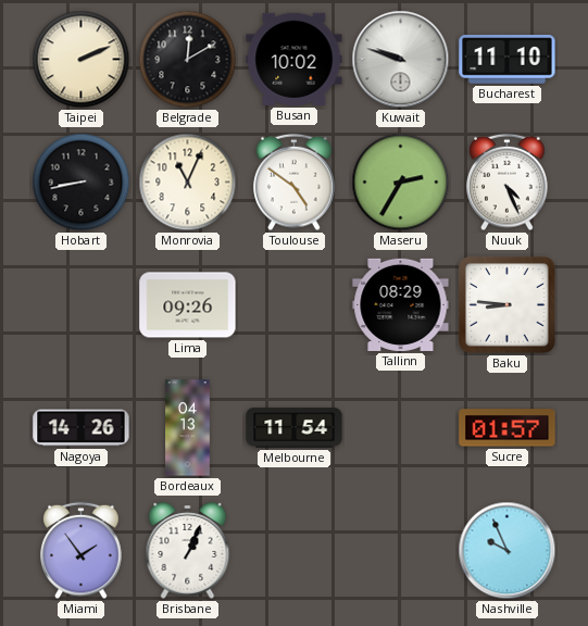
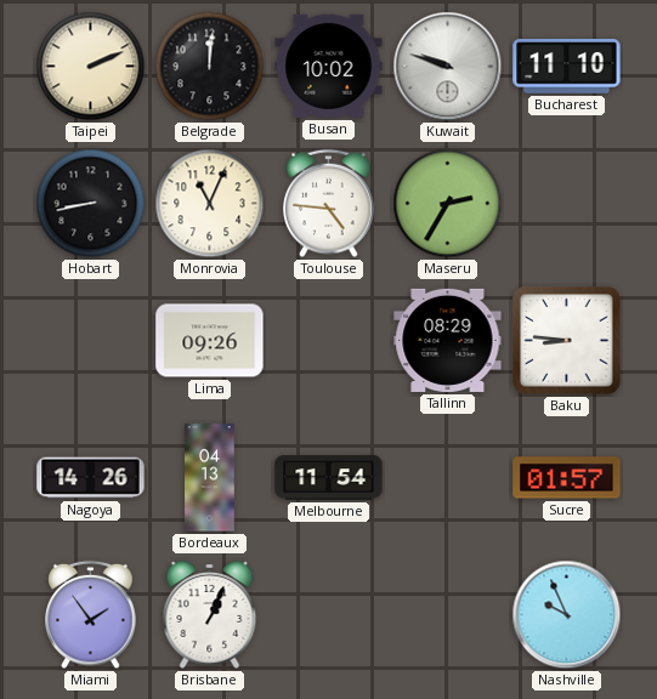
Belgrade: 12:10 -> 12:01 (210, 67)
Toulouse: 4:51 -> 4:46 (329, 204)
Nuuk: 4:26 -> none (508, 183)
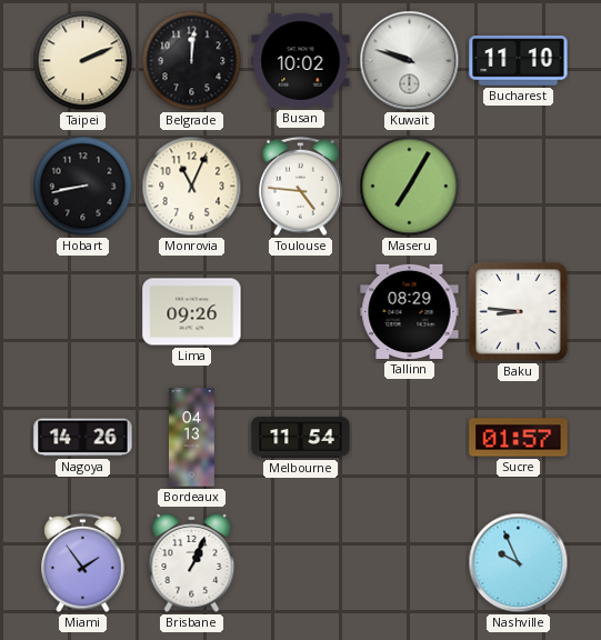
Maseru: 2:35 -> 7:05 (410, 187)
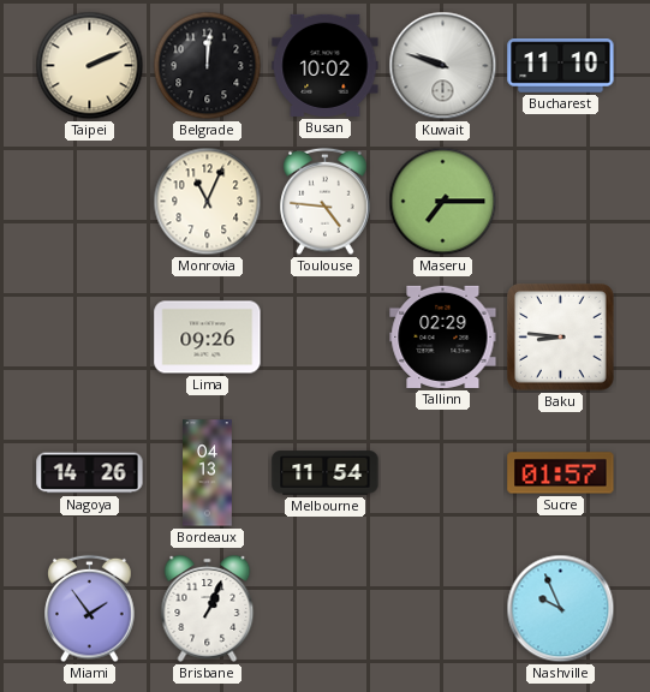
Hobart: 8:43 -> none (83, 187)
Maseru: 7:05 -> 7:15 (443, 202)
Tallinn: 08:29 -> 02:29 (443, 336)
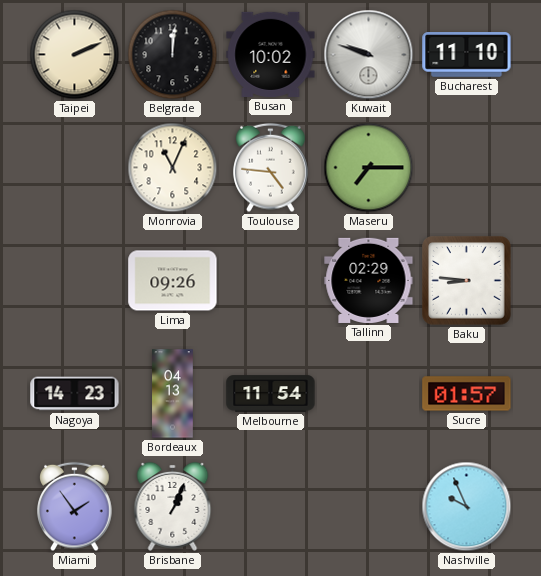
Nagoya: 14:26 -> 14:23 (75, 394)
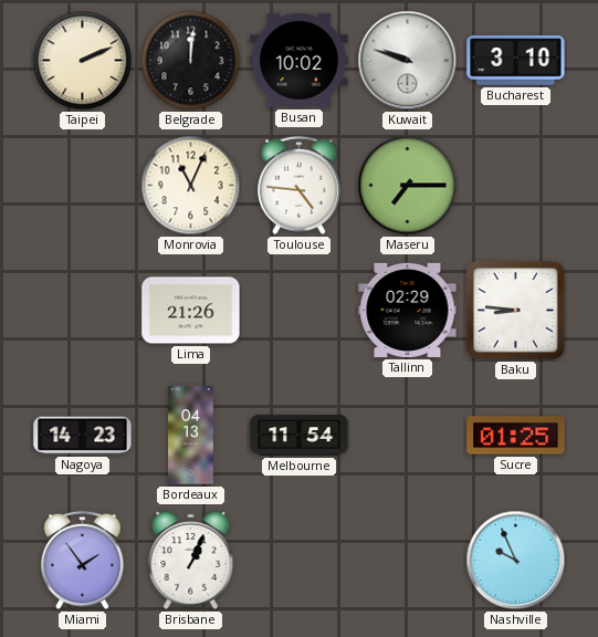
Bucharest: 11:10 -> 3:10 (516, 61)
Lima: 09:26 -> 21:26 (191, 311)
Sucre: 01:57 -> 01:25 (516, 436)
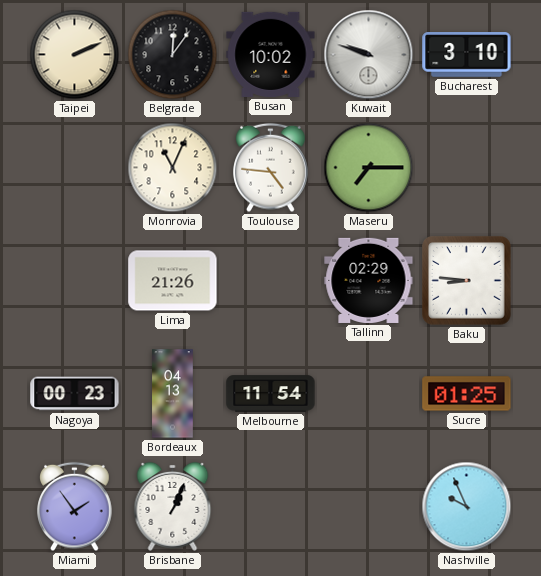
Belgrade: 12:01 -> 12:06 (173, 55)
Nagoya: 14:23 -> 00:23 (75, 394)
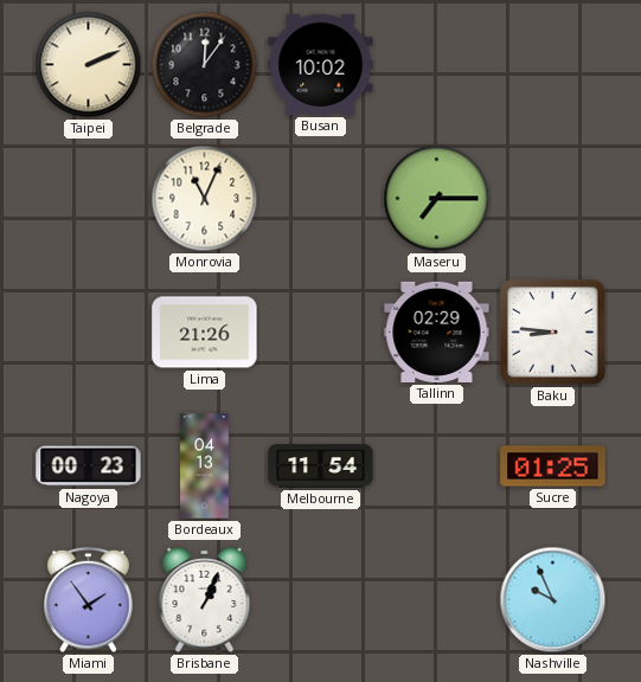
Kuwait: 9:48 -> none (369, 55)
Bucharest: 3:10 -> none (467, 55)
Toulouse: 4:46 -> none (271, 168)
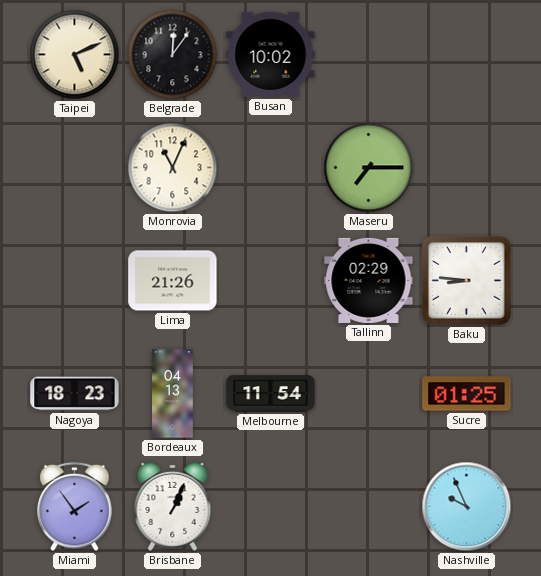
Taipei: 2:11 -> 5:11 (75, 55)
Nagoya: 00:23 -> 18:23 (75, 394)
